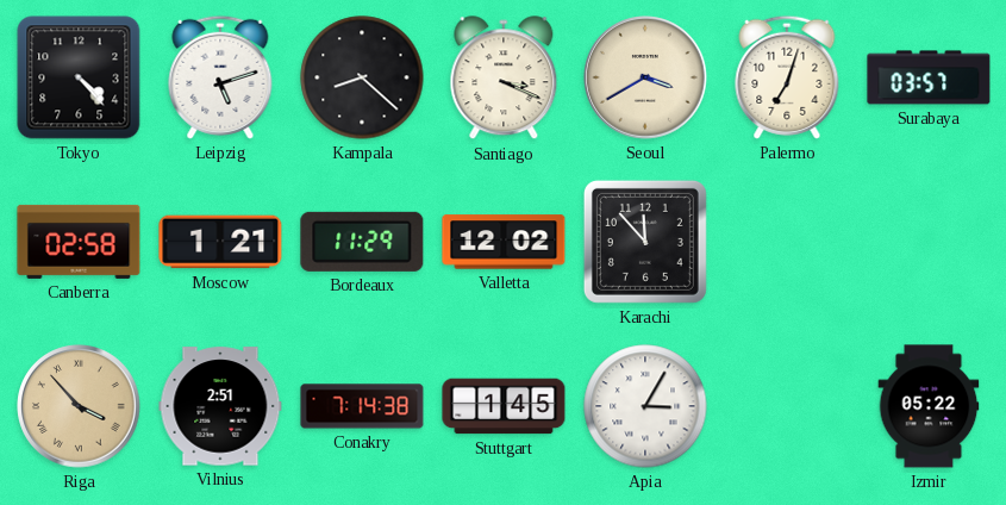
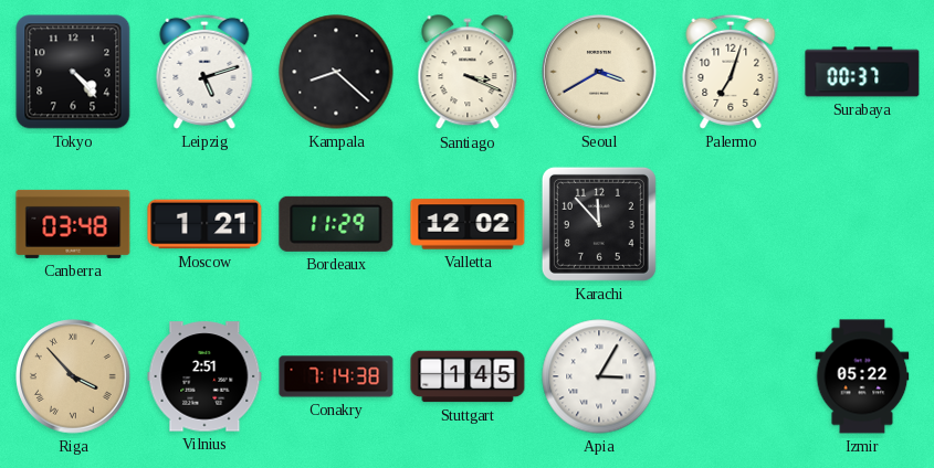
Surabaya: 03:57 -> 00:37 (862, 72)
Canberra: 02:58 -> 03:48 (73, 224)
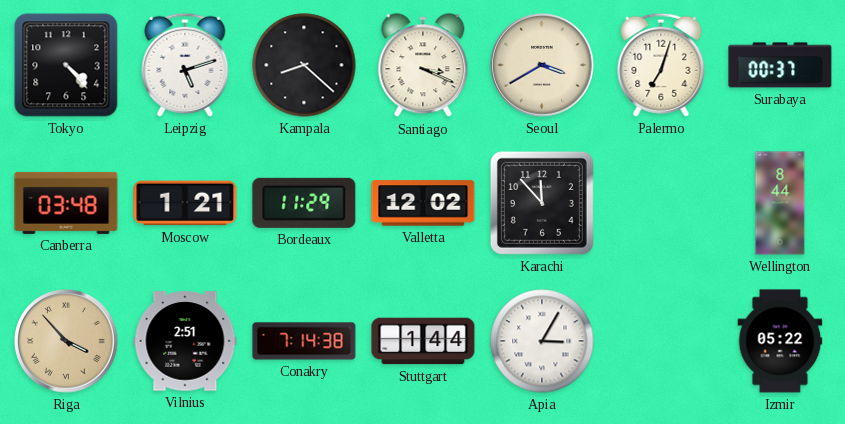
Wellington: none -> 8:44 (780, 203)
Stuttgart: 1:45 -> 1:44 (423, 341)
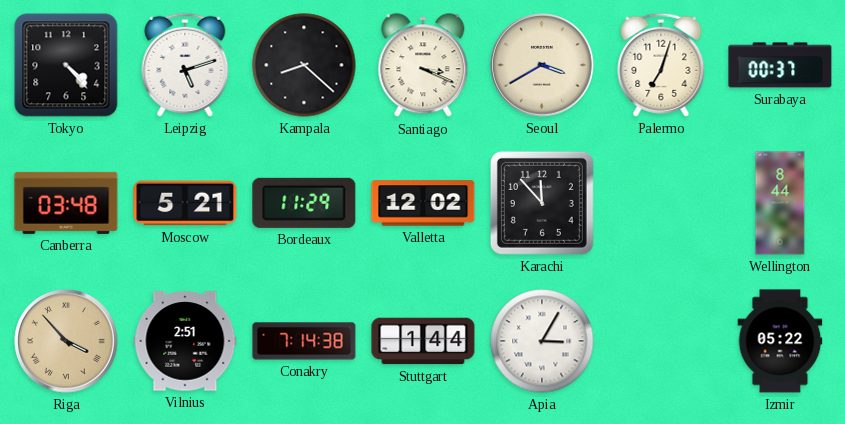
Moscow: 1:21 -> 5:21 (185, 203)
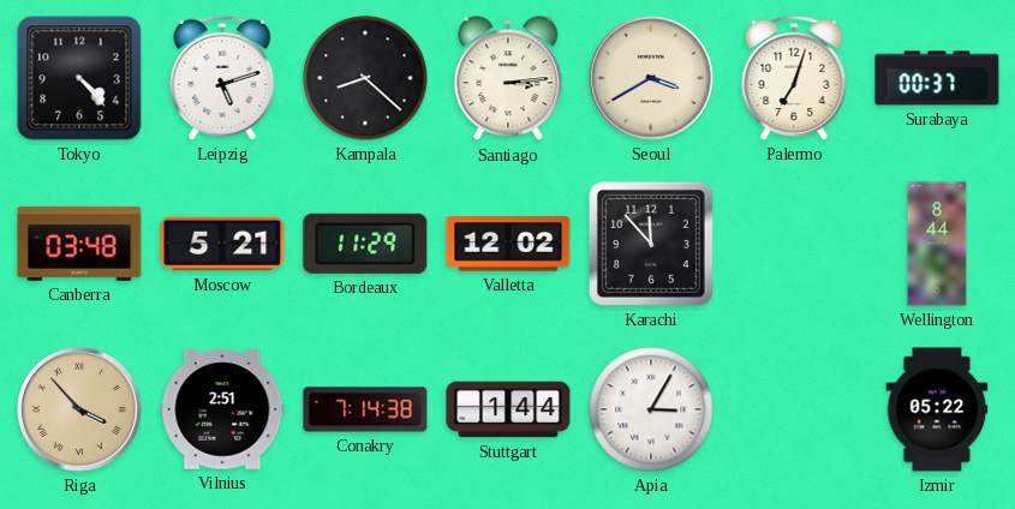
Santiago: 3:19 -> 3:14 (508, 79)
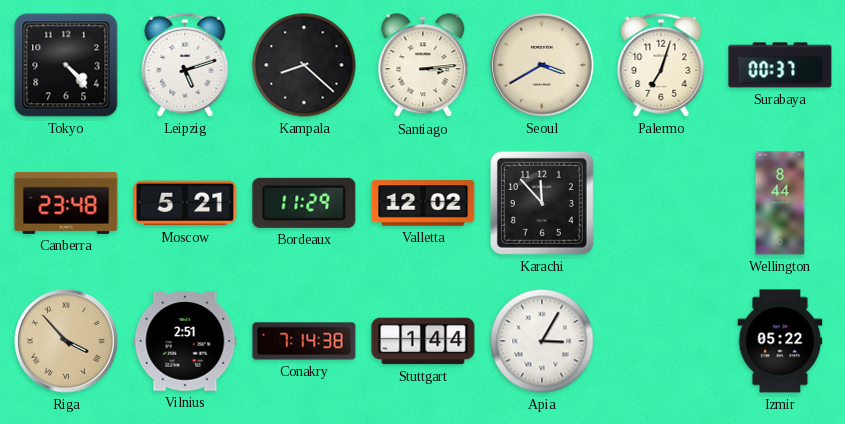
Canberra: 03:48 -> 23:48 (66, 203)
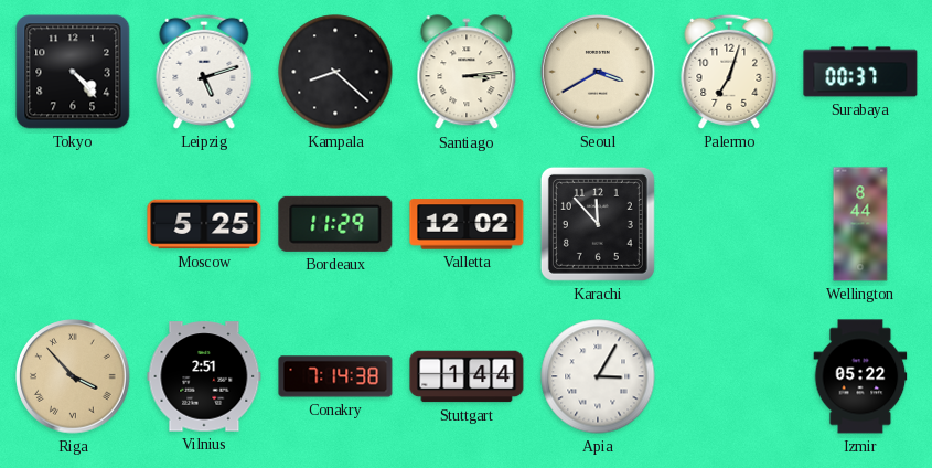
Canberra: 23:48 -> none (66, 203)
Moscow: 5:21 -> 5:25 (204, 224)
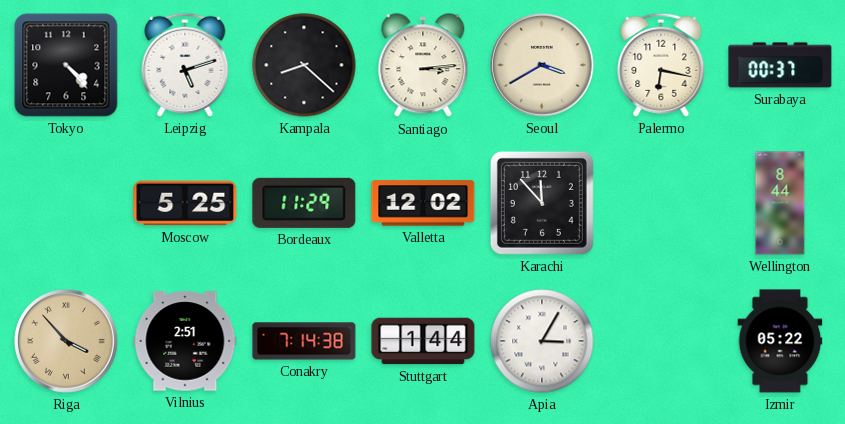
Palermo: 7:03 -> 6:17 (661, 65)
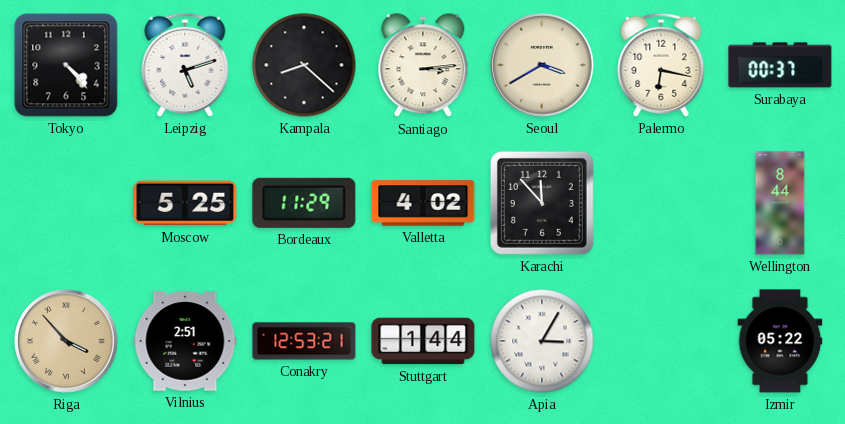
Valletta: 12:02 -> 4:02 (423, 203)
Conakry: 7:14 -> 12:53 (304, 341)
